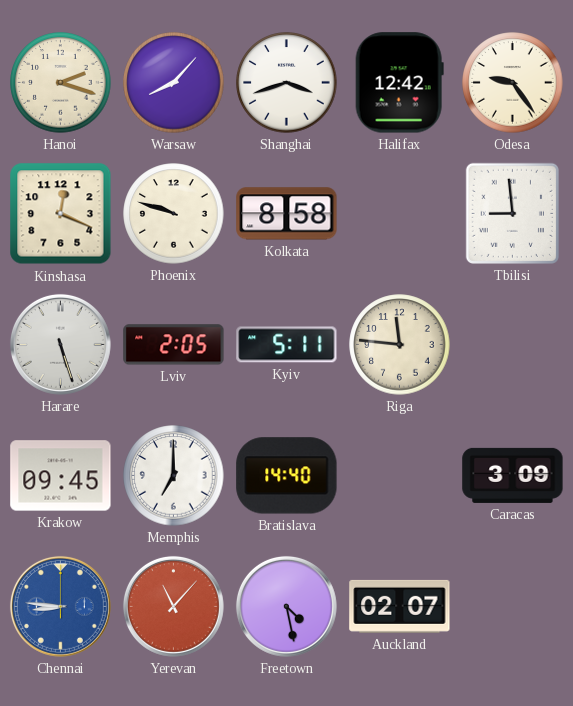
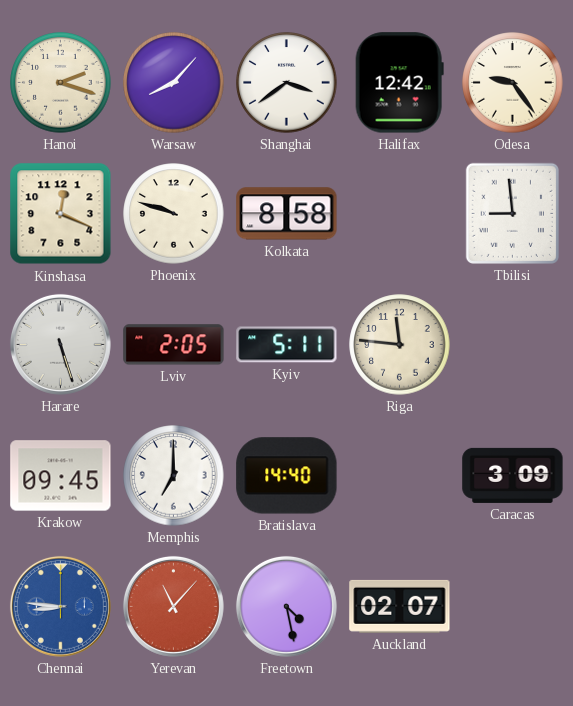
Shanghai: 3:42 -> 3:39 (287, 83)
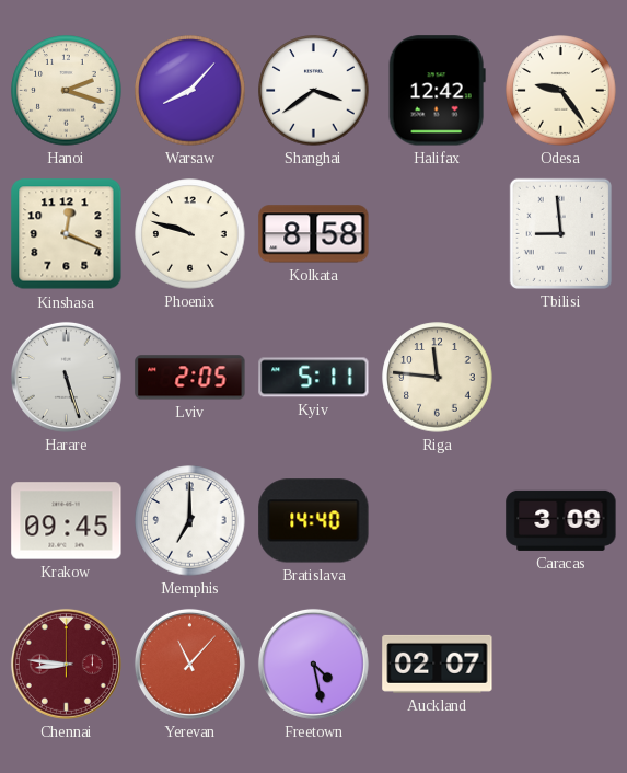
Chennai dial: blue -> burgundy (66, 664)
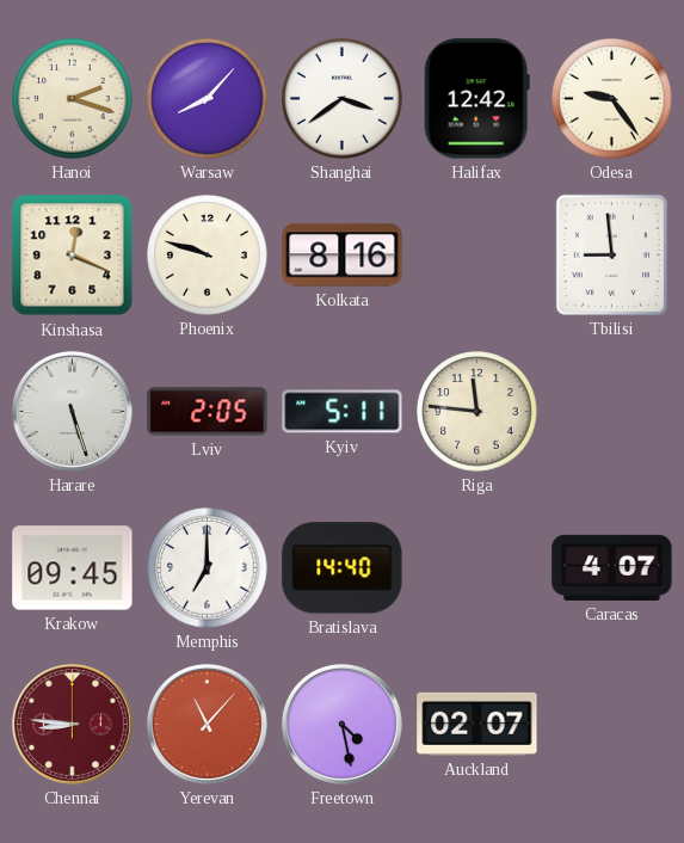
Kolkata: 8:58 -> 8:16 (343, 256)
Caracas: 3:09 -> 4:07 (612, 567)
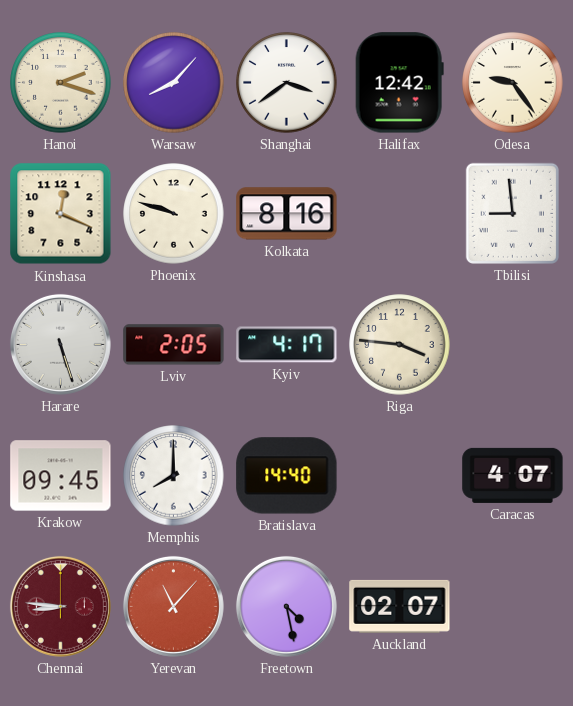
Kyiv: 5:11 -> 4:17 (287, 345)
Riga: 11:46 -> 3:46 (400, 345)
Memphis: 7:00 -> 8:00 (174, 476)
